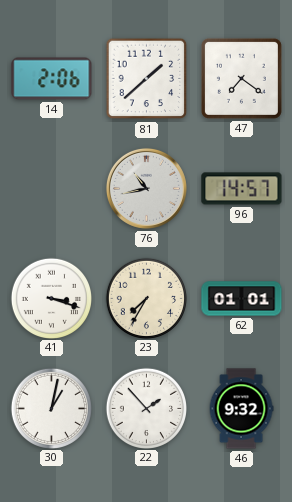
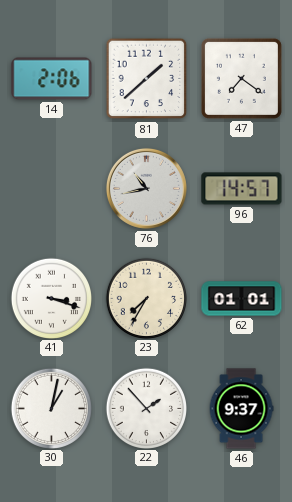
46: 9:32 -> 9:37 (241, 409)
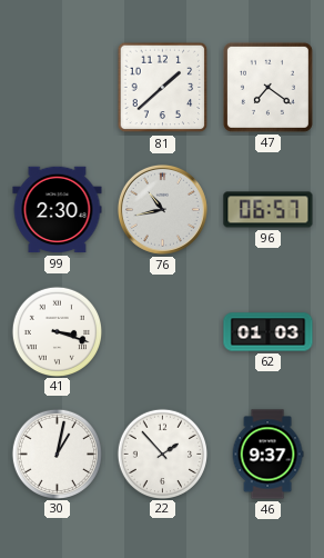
14: 2:06 -> none (52, 79)
99: none -> 2:30 (58, 210)
96: 14:57 -> 06:57 (269, 210)
23: 7:35 -> none (146, 298)
62: 01:01 -> 01:03 (269, 332)
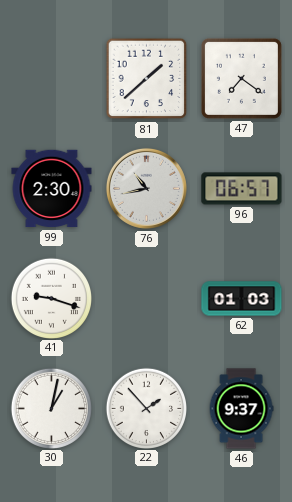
41: 3:18 -> 9:18 (51, 298)
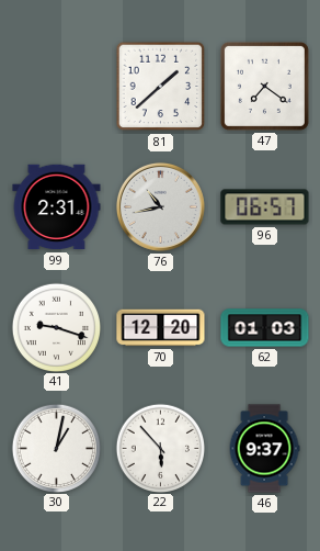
99: 2:30 -> 2:31 (57, 207)
70: none -> 12:20 (161, 328)
22: 1:53 -> 5:53 (160, 448)
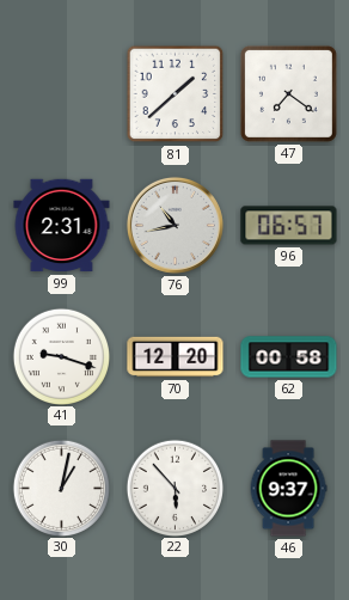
62: 01:03 -> 00:58 (289, 357)
